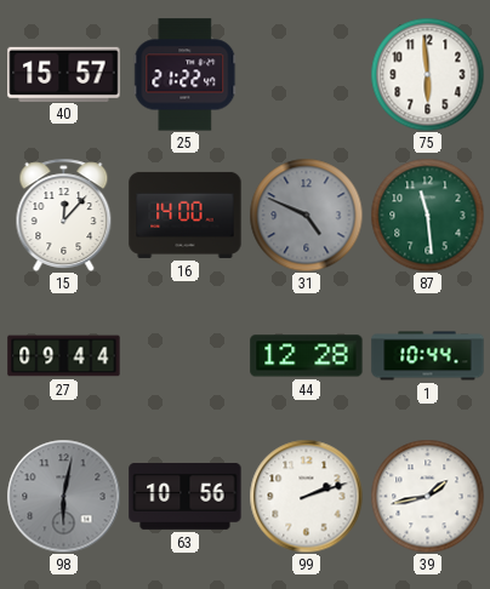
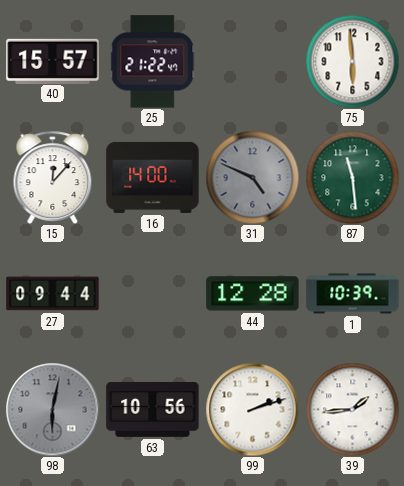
1: 10:44 -> 10:39 (353, 294)
39: 1:43 -> 1:44 (352, 409)
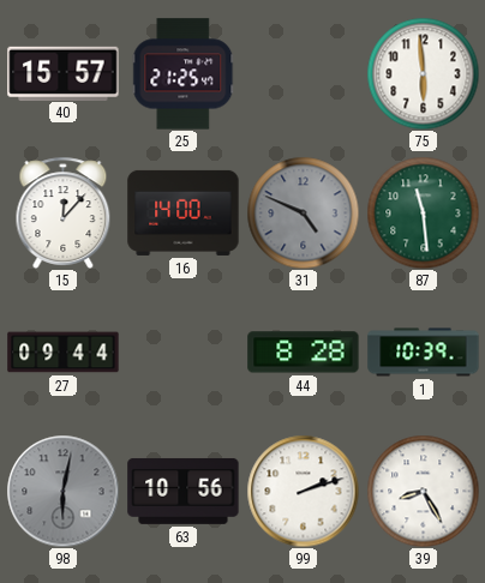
25: 21:22 -> 21:25 (184, 74)
44: 12:28 -> 8:28 (304, 353)
39: 1:44 -> 8:25 (423, 491)
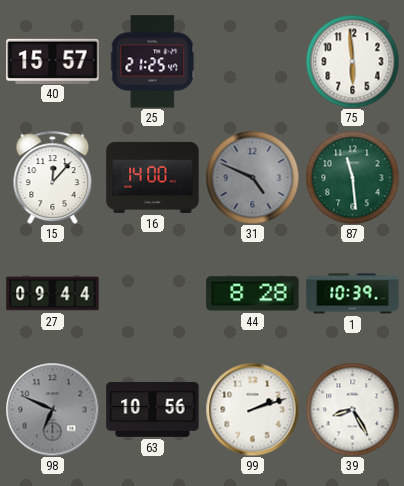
98: 6:02 -> 6:49 (52, 409)
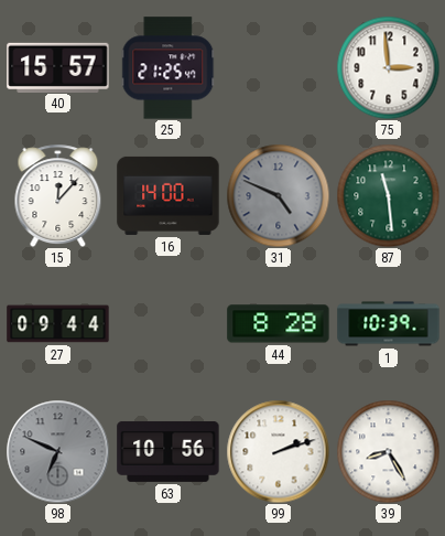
75: 5:59 -> 2:59 (388, 67)
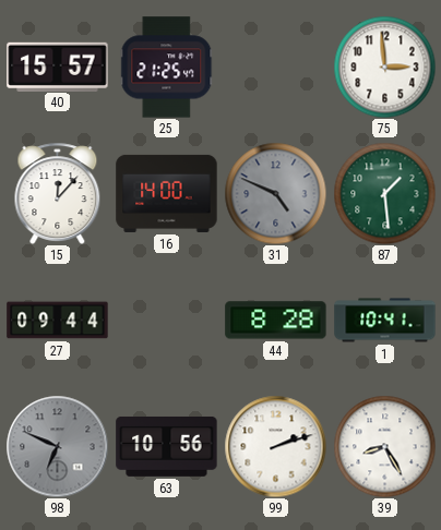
87: 11:29 -> 1:29 (384, 193)
1: 10:39 -> 10:41 (385, 321)
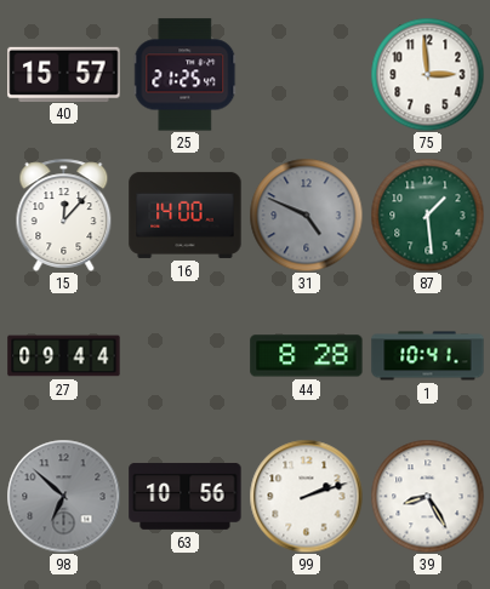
98: 6:49 -> 6:52 (63, 496)
